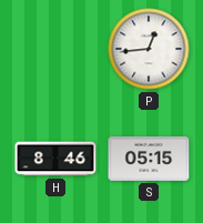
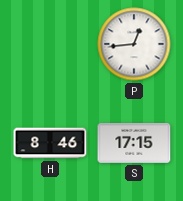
S: 05:15 -> 17:15 (134, 143)
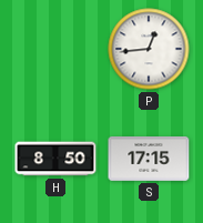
H: 8:46 -> 8:50 (55, 159)
